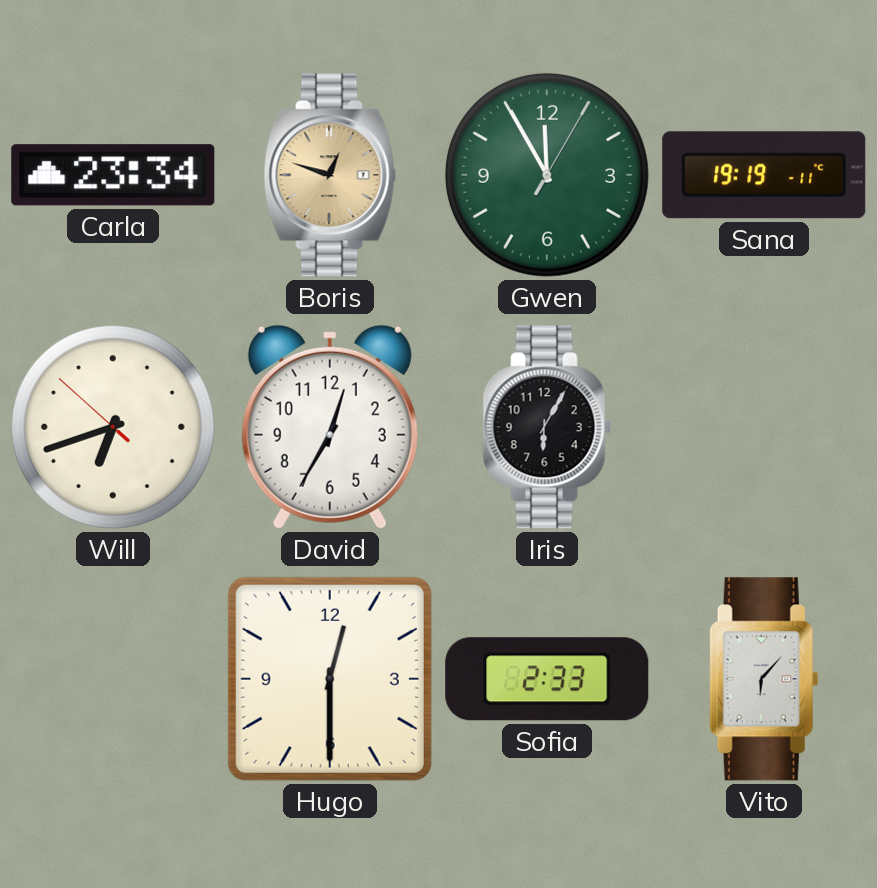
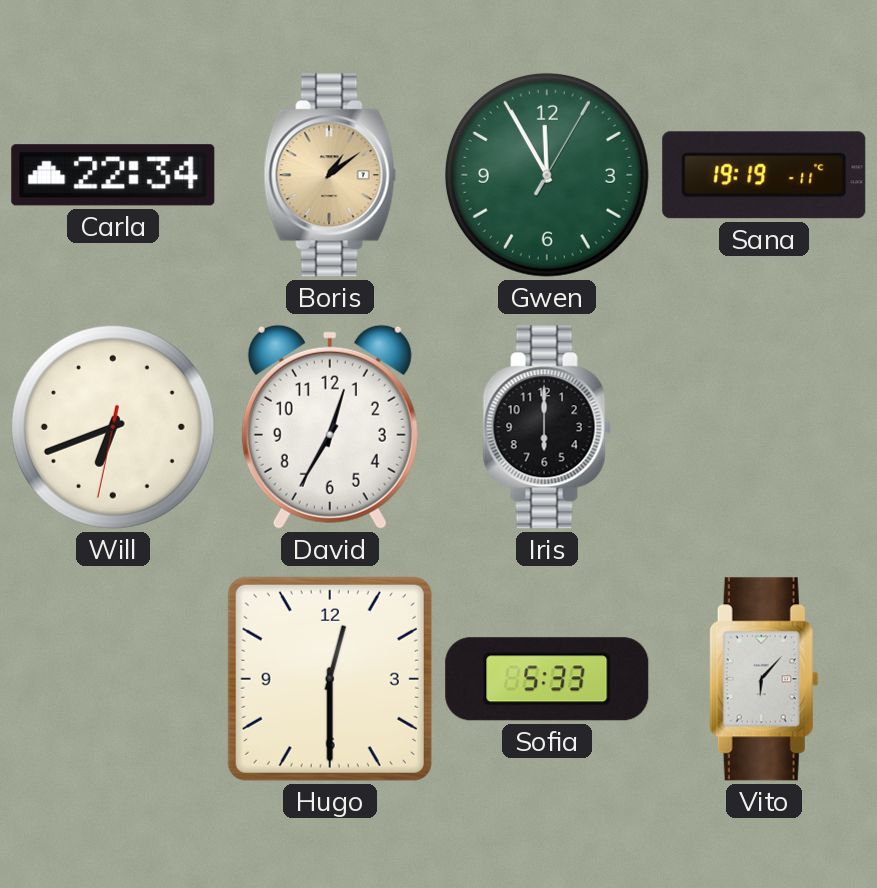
Carla: 23:34 -> 22:34 (113, 175)
Boris: 12:48 -> 1:09 (330, 175)
Will: 6:41:52 -> 6:41:32 (113, 427)
Iris: 6:05 -> 6:00 (547, 427)
Sofia: 2:33 -> 5:33 (547, 679)
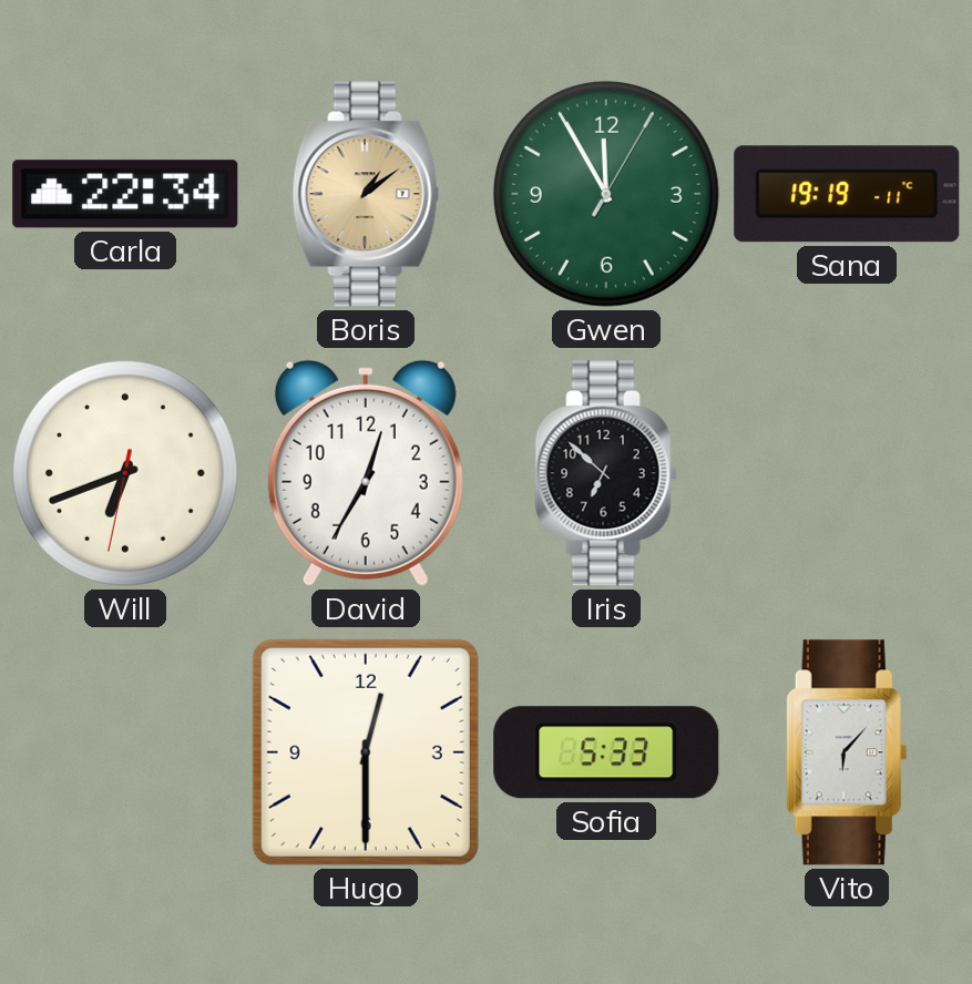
Iris: 6:00 -> 6:52 (606, 473)
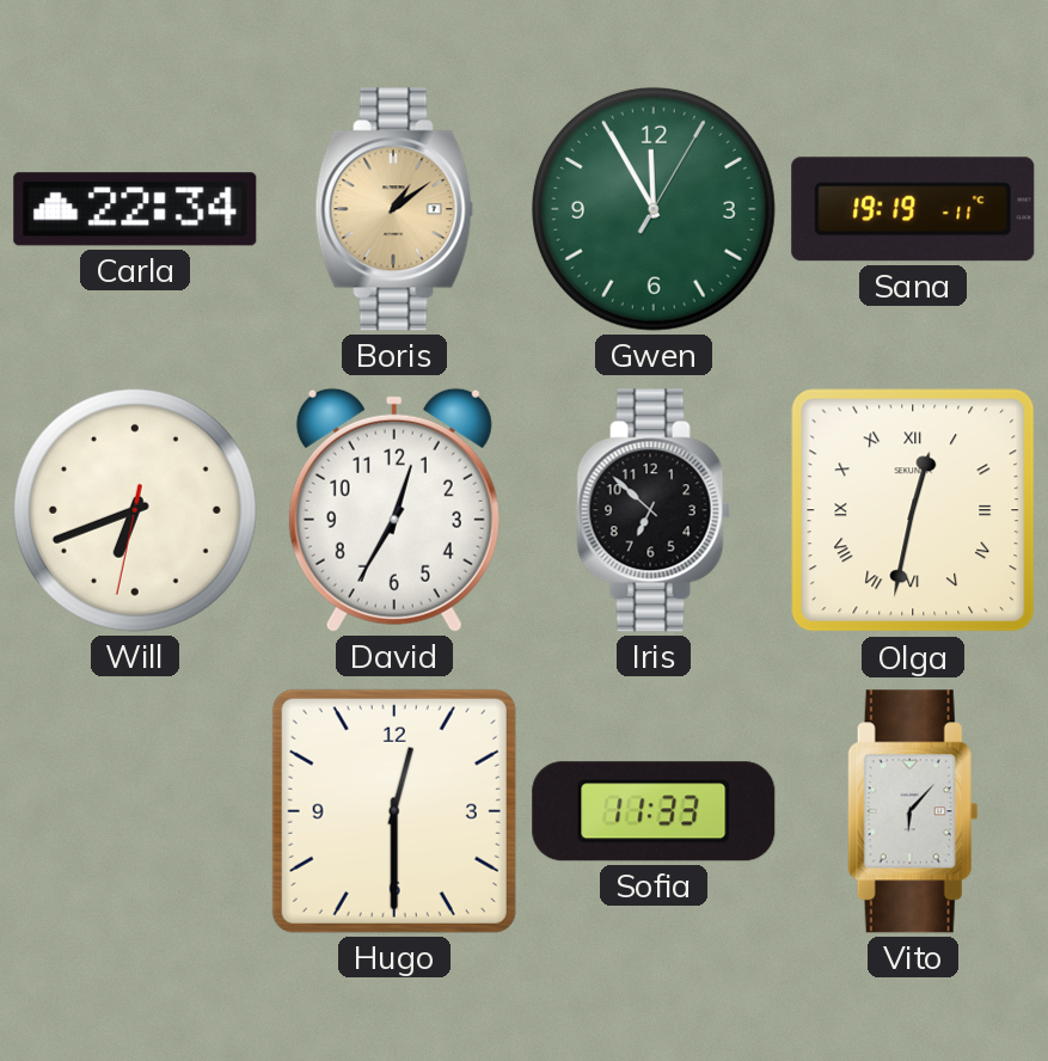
Olga: none -> 12:32 (913, 510)
Sofia: 5:33 -> 11:33 (654, 811)
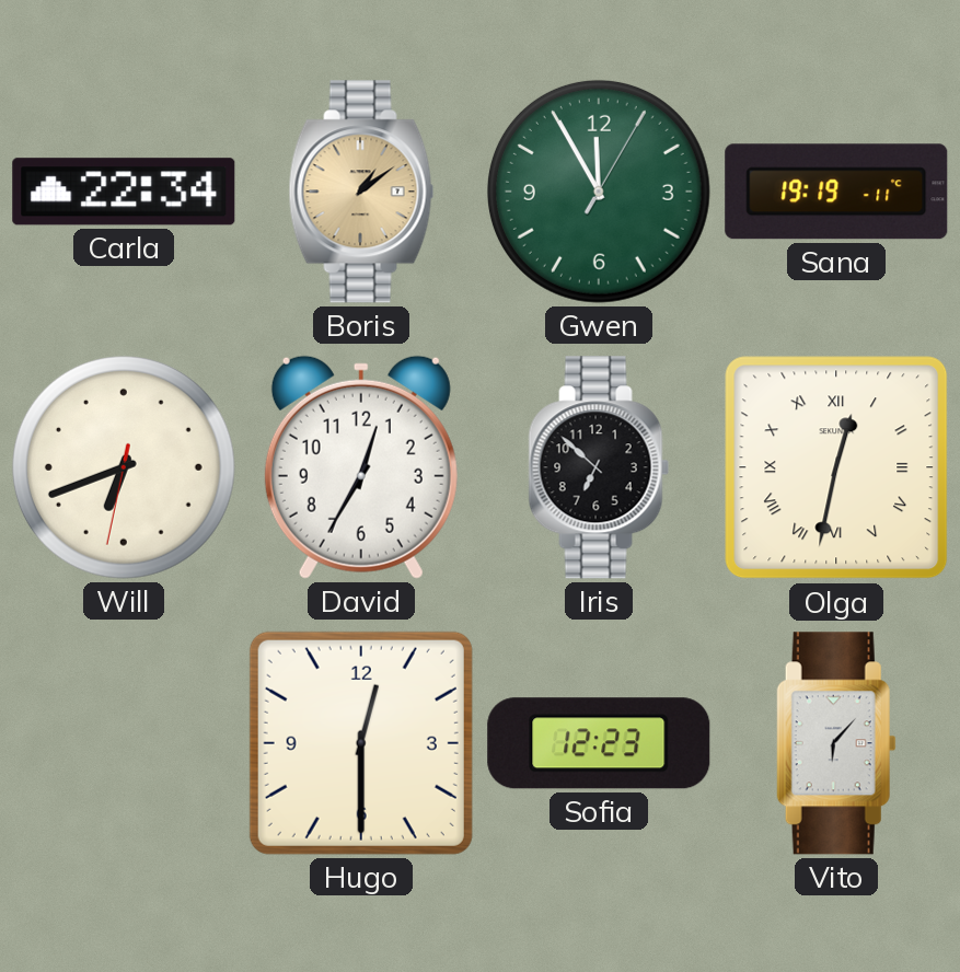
Sofia: 11:33 -> 12:23 (599, 743)
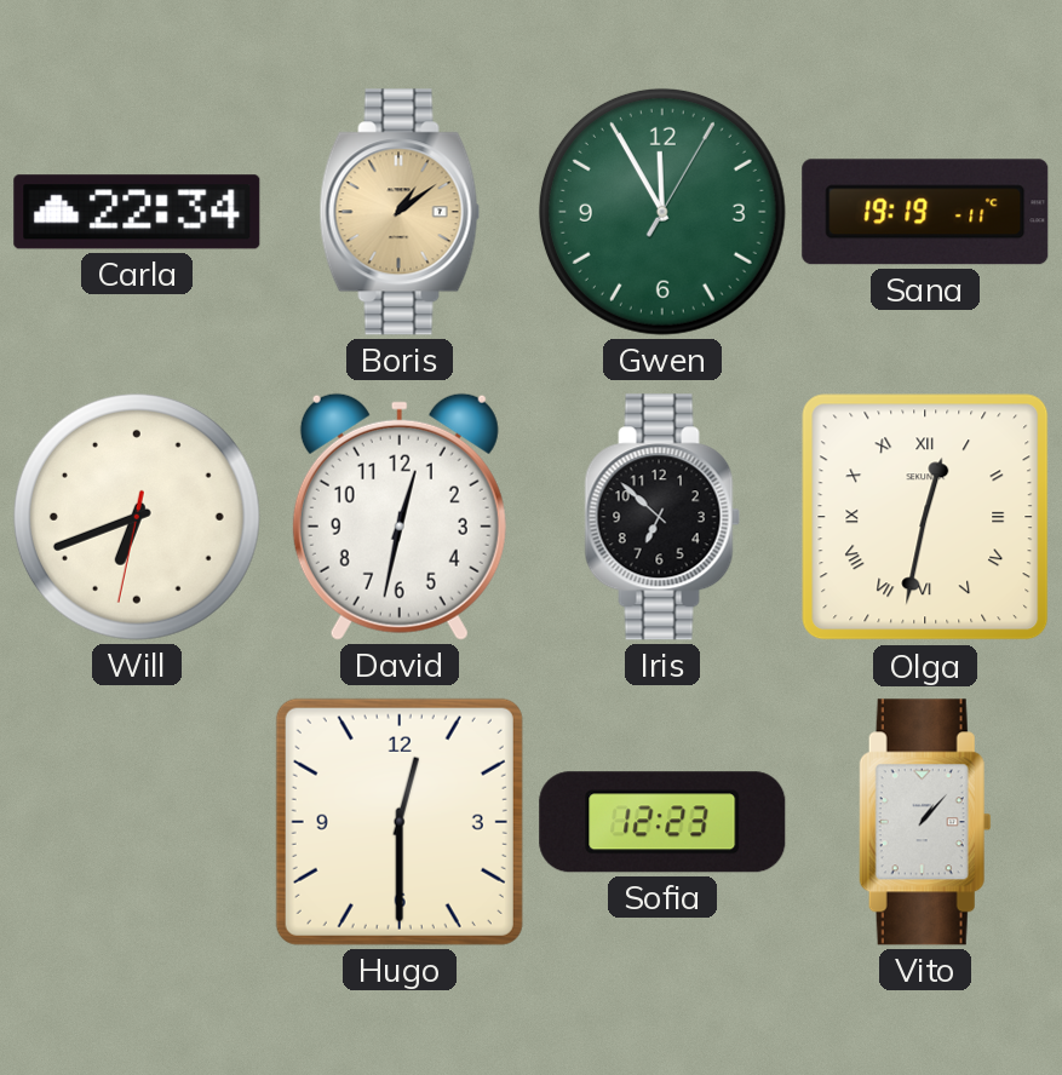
David: 12:35 -> 12:32 (400, 517)
Vito: 6:07 -> 1:07 (925, 822)
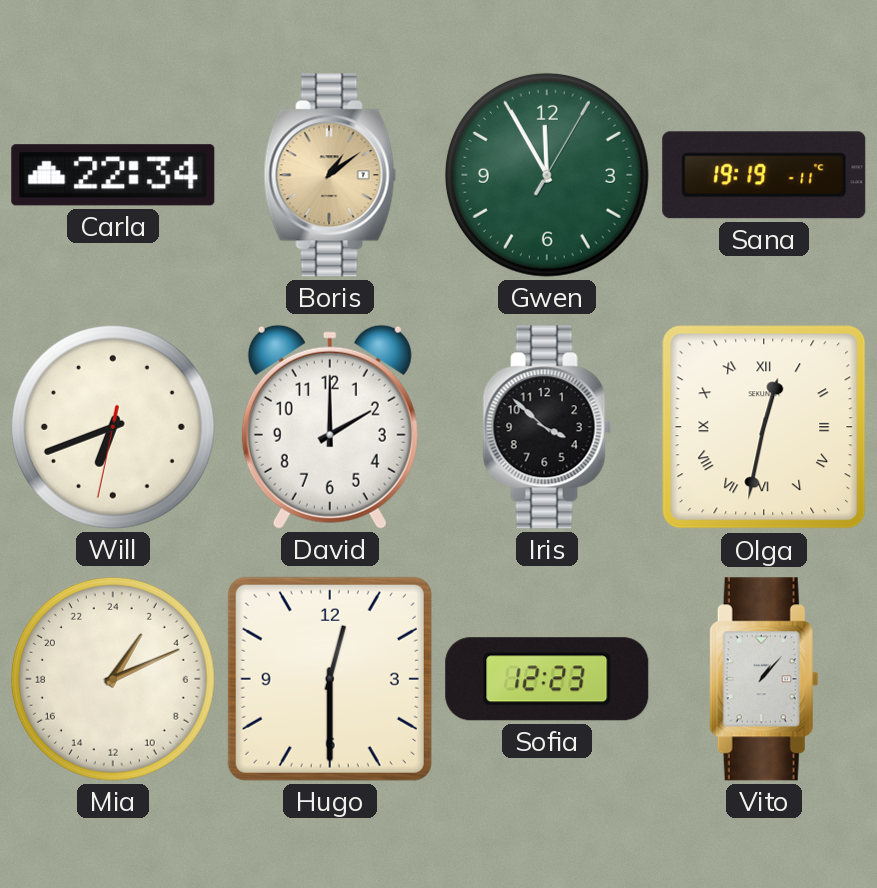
David: 12:32 -> 2:00 (330, 427)
Iris: 6:52 -> 3:52 (547, 427)
Mia: none -> 2:11 (113, 679)
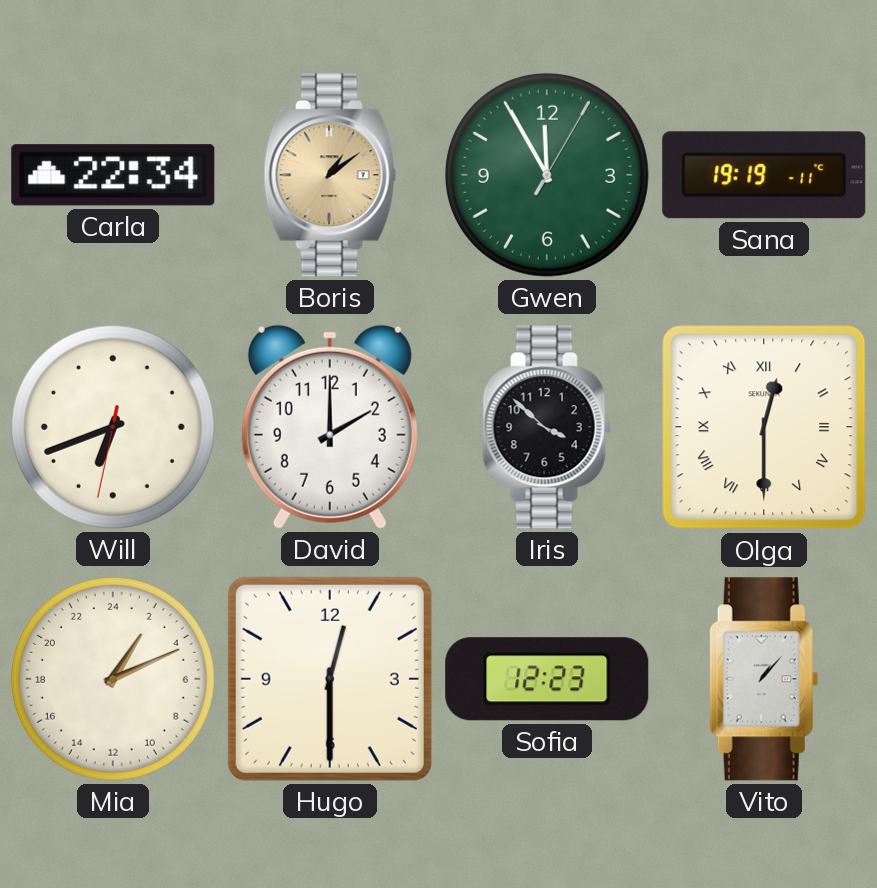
Olga: 12:32 -> 12:30 (764, 427)
